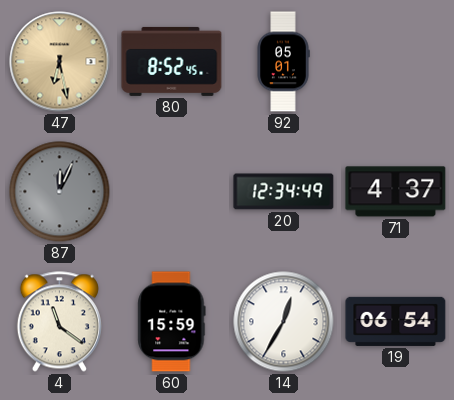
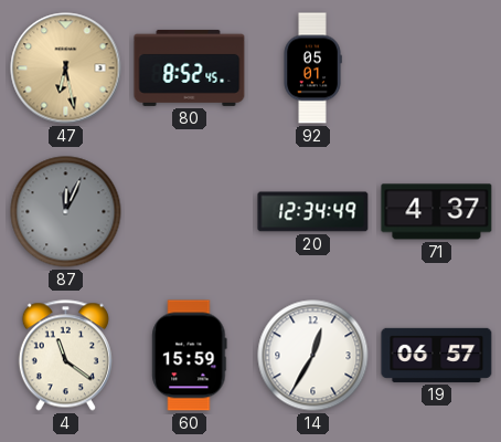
19: 06:54 -> 06:57 (437, 355)
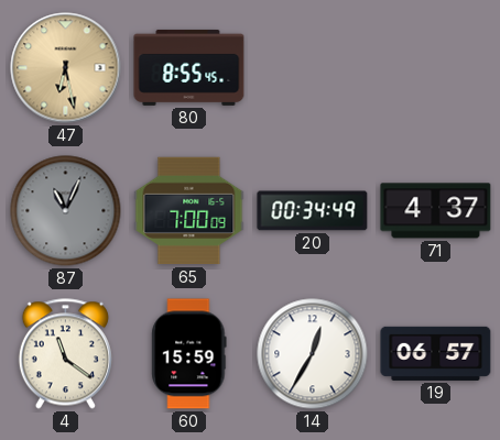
80: 8:52 -> 8:55 (189, 67)
92: 05:01 -> none (312, 69)
87: 12:04 -> 11:04 (66, 211)
65: none -> 7:00 (189, 211)
20: 12:34 -> 00:34 (313, 211)
